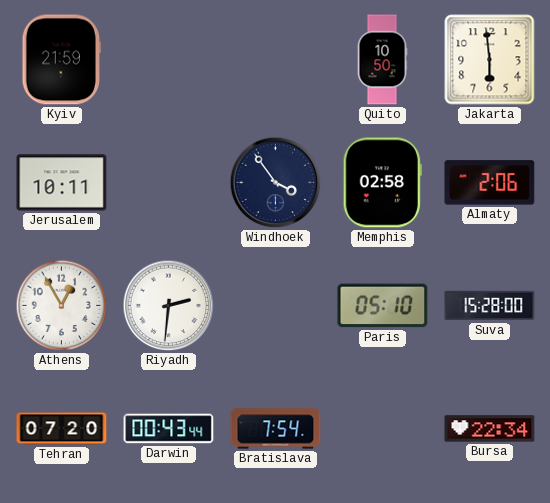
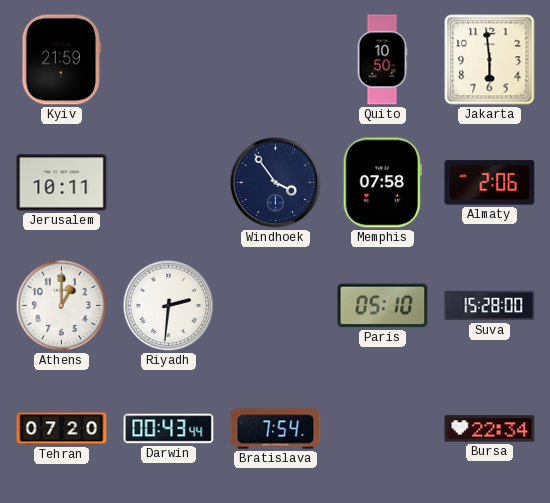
Memphis: 02:58 -> 07:58 (382, 183)
Athens: 12:55 -> 1:00 (62, 306)
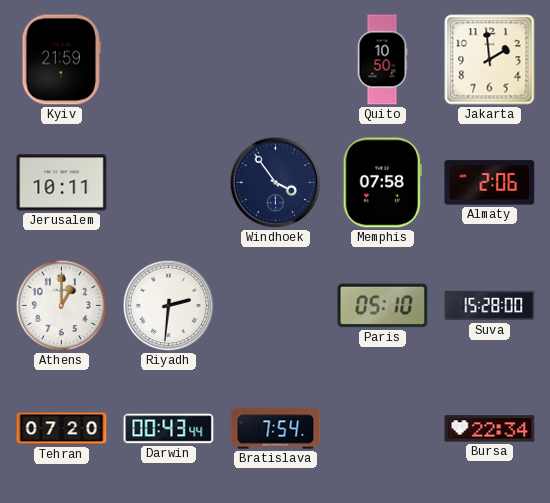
Jakarta: 5:59 -> 1:59 (490, 60)
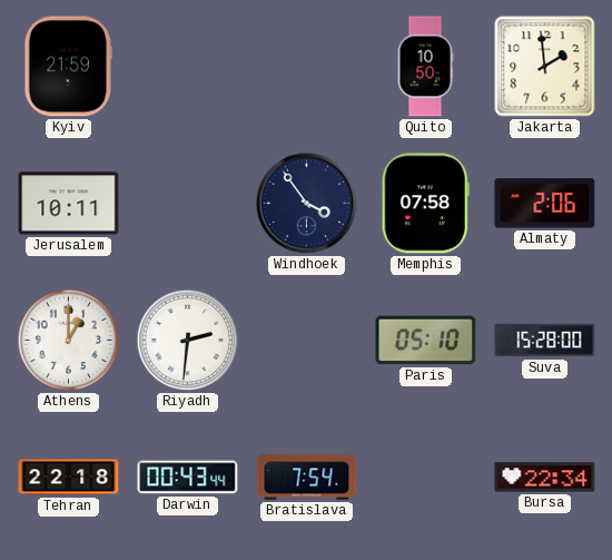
Tehran: 07:20 -> 22:18 (69, 478)
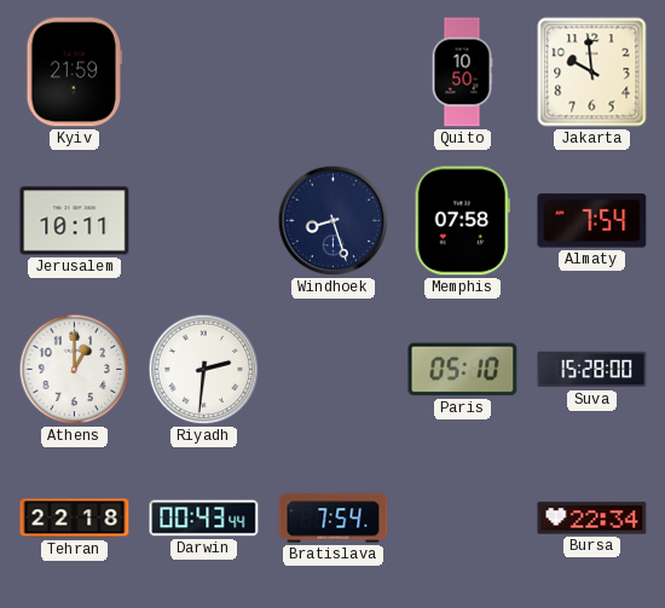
Jakarta: 1:59 -> 9:59 (592, 73)
Windhoek: 3:54 -> 8:27 (334, 221)
Almaty: 2:06 -> 7:54 (592, 221)
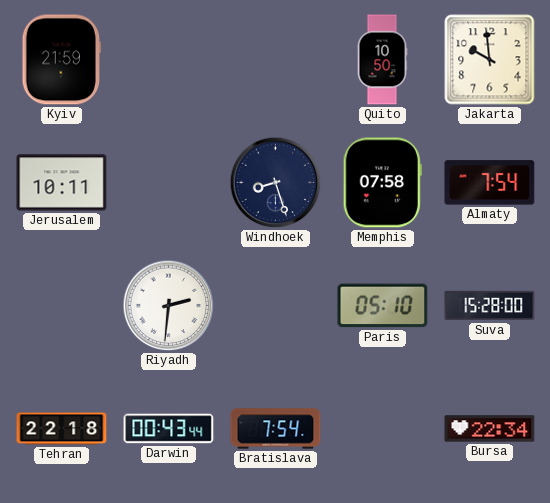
Athens: 1:00 -> none (75, 370)
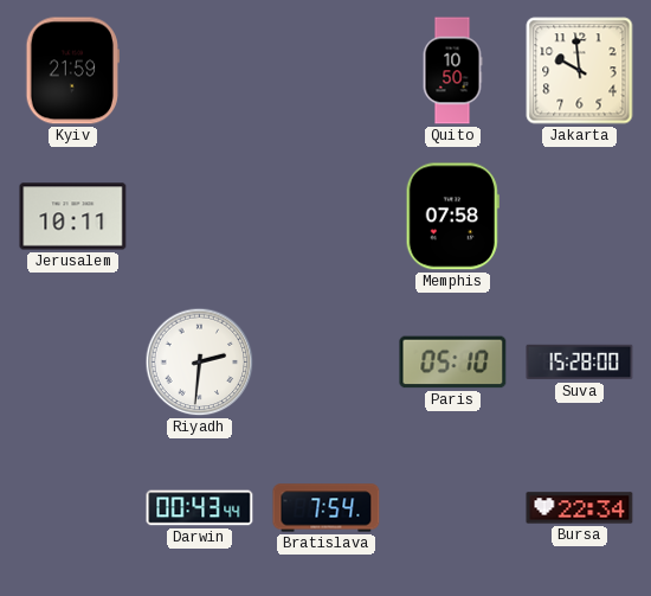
Windhoek: 8:27 -> none (276, 183)
Almaty: 7:54 -> none (490, 183)
Tehran: 22:18 -> none (62, 429)
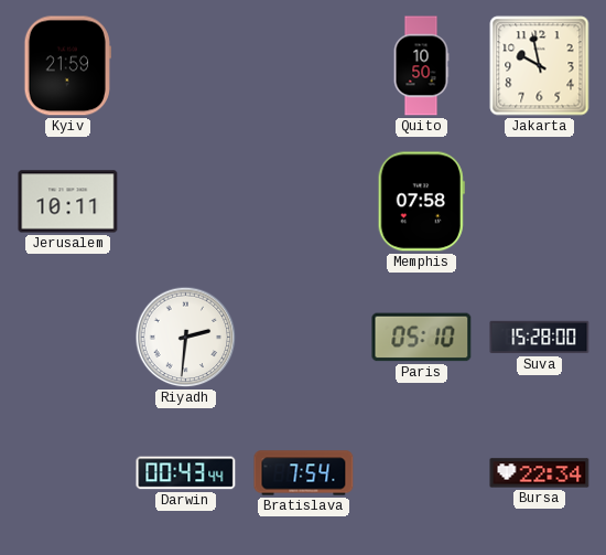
Jakarta: 9:59 -> 9:58 (540, 66)
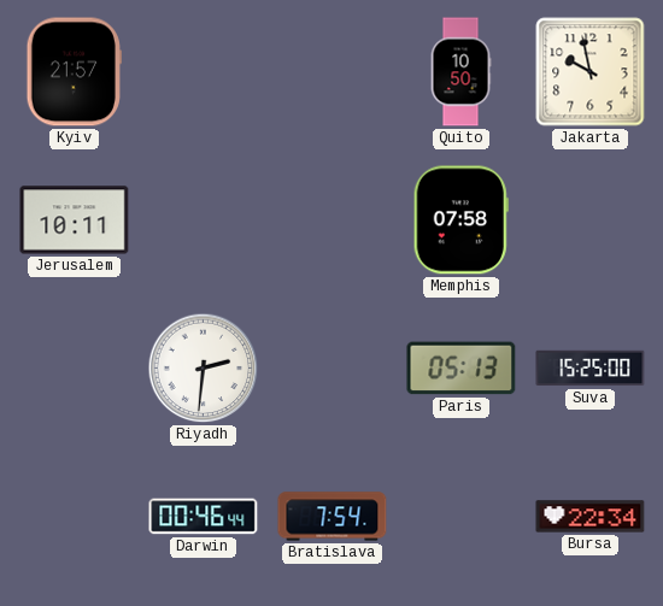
Kyiv: 21:59 -> 21:57 (74, 72)
Paris: 05:10 -> 05:13 (462, 369)
Suva: 15:28 -> 15:25 (591, 369)
Darwin: 00:43 -> 00:46 (204, 517)
